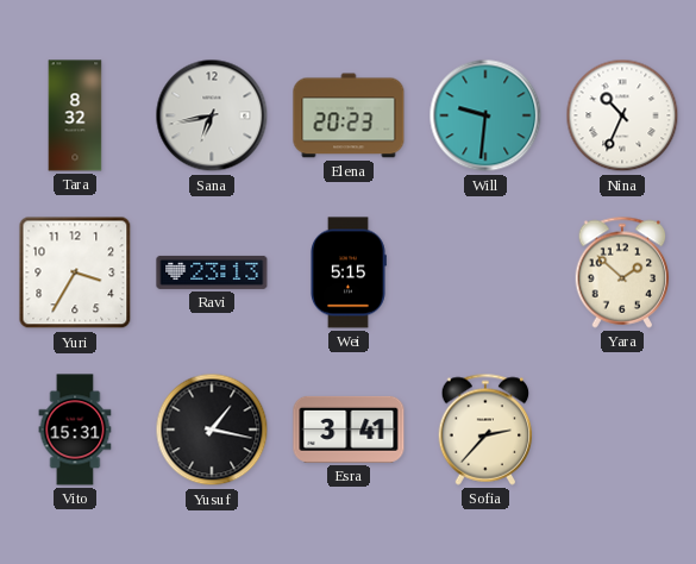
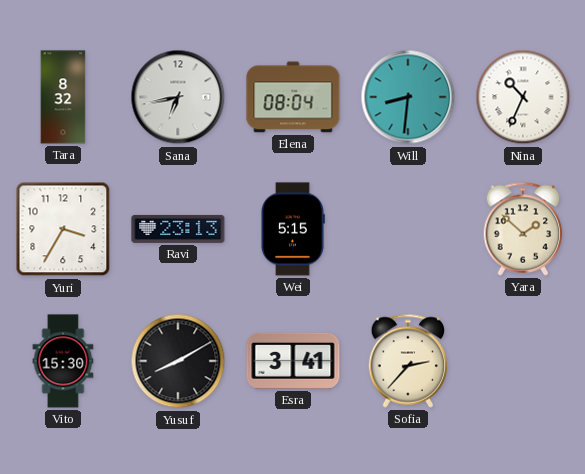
Elena: 20:23 -> 08:04 (293, 97)
Will: 9:31 -> 8:31 (408, 97)
Vito: 15:31 -> 15:30 (63, 361)
Yusuf: 1:17 -> 8:10 (178, 361)
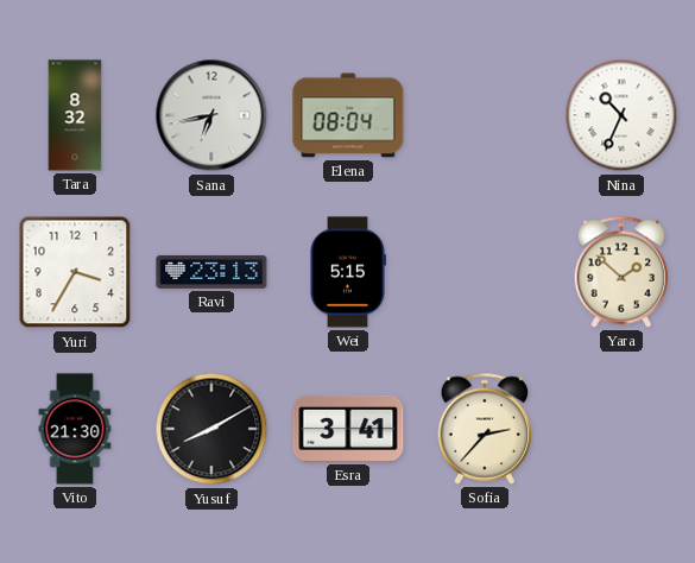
Will: 8:31 -> none (408, 97)
Vito: 15:30 -> 21:30 (75, 429)
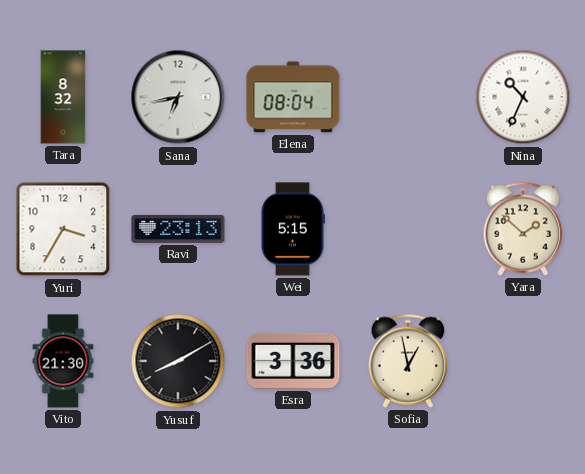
Esra: 3:41 -> 3:36 (293, 361)
Sofia: 2:37 -> 12:58 (408, 361)
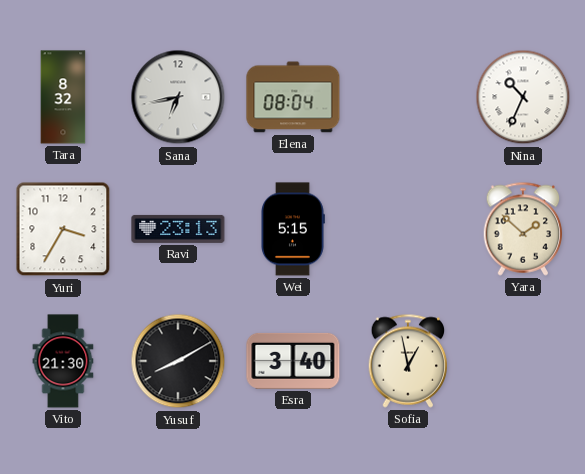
Esra: 3:36 -> 3:40 (293, 361)
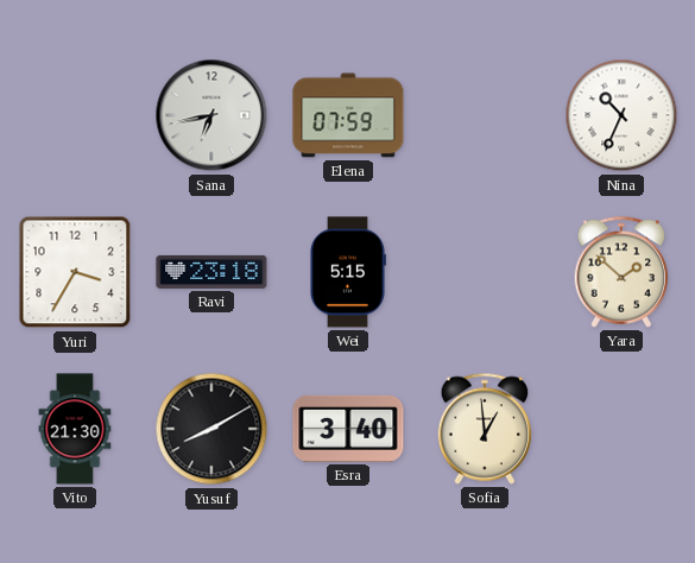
Tara: 8:32 -> none (63, 97)
Elena: 08:04 -> 07:59 (348, 115)
Ravi: 23:13 -> 23:18 (211, 272)
Sofia: 12:58 -> 12:59 (485, 429)
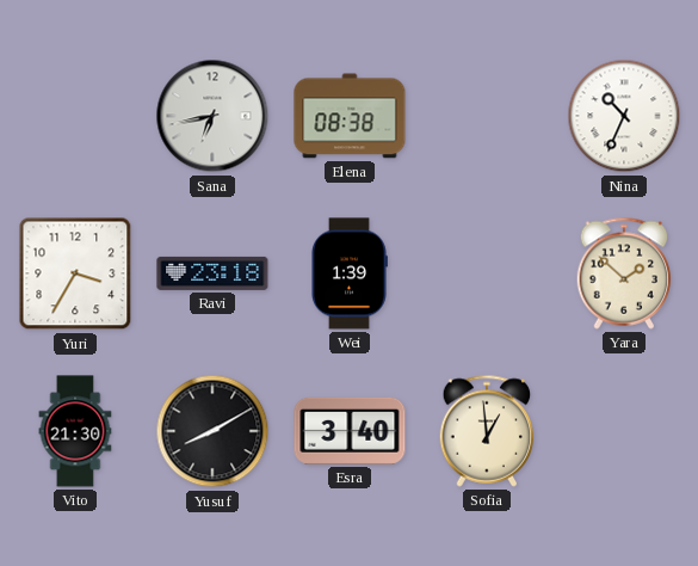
Elena: 07:59 -> 08:38 (350, 116)
Wei: 5:15 -> 1:39 (350, 273)
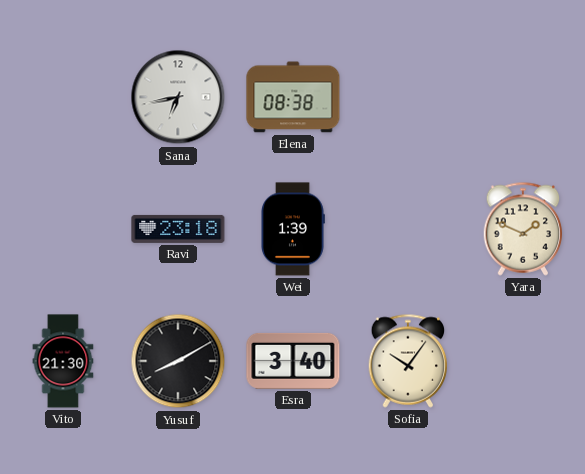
Nina: 10:34 -> none (624, 116)
Yuri: 3:35 -> none (75, 273)
Yara: 1:52 -> 1:49 (523, 229)
Sofia: 12:59 -> 10:06 (408, 361)
